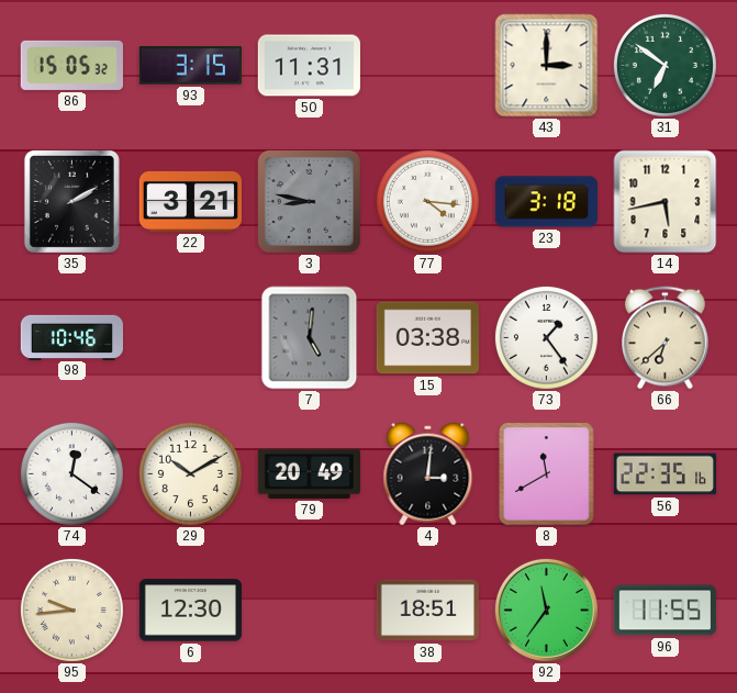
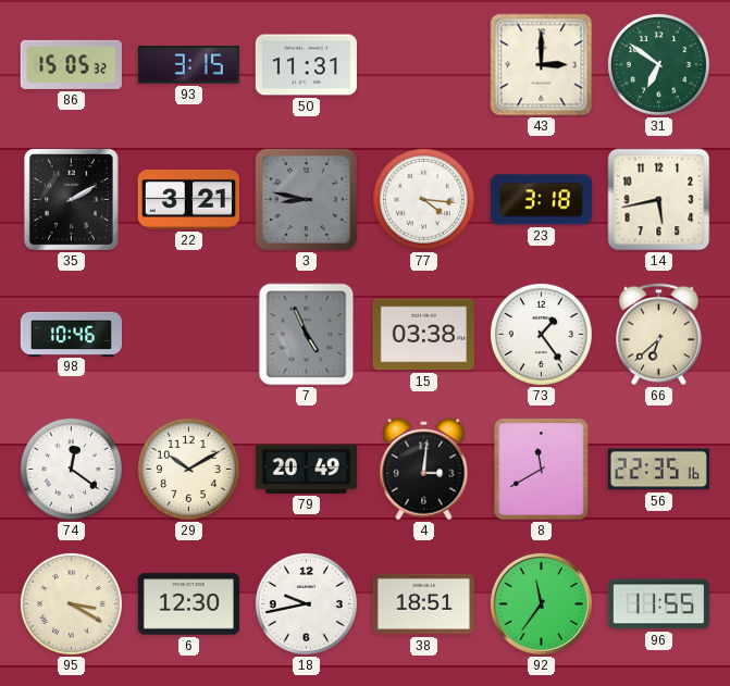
7: 5:01 -> 4:56 (307, 335)
95: 9:44 -> 3:20 (71, 603)
18: none -> 9:43 (306, 603)
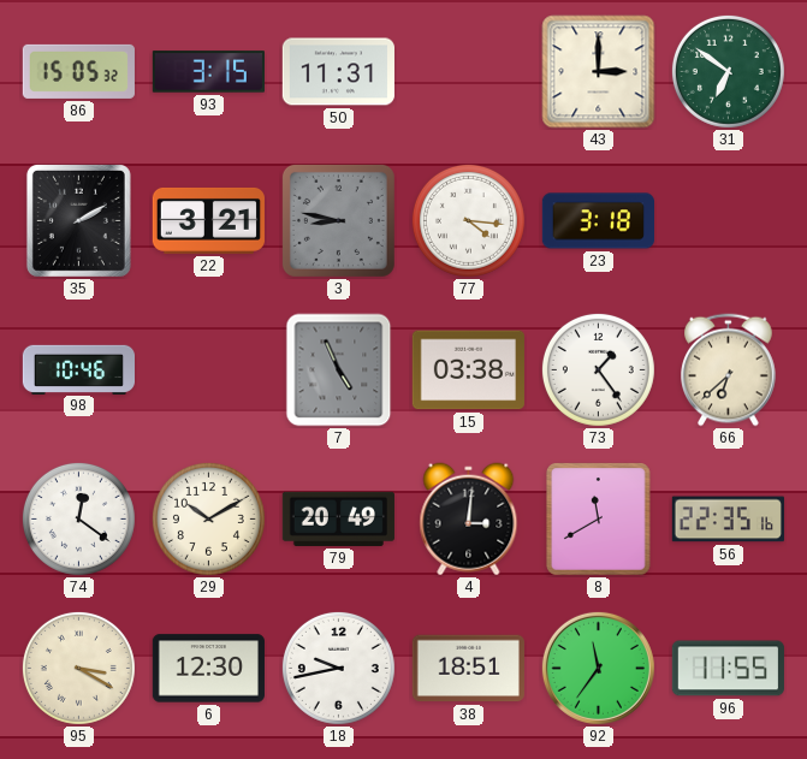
14: 5:43 -> none (659, 200)
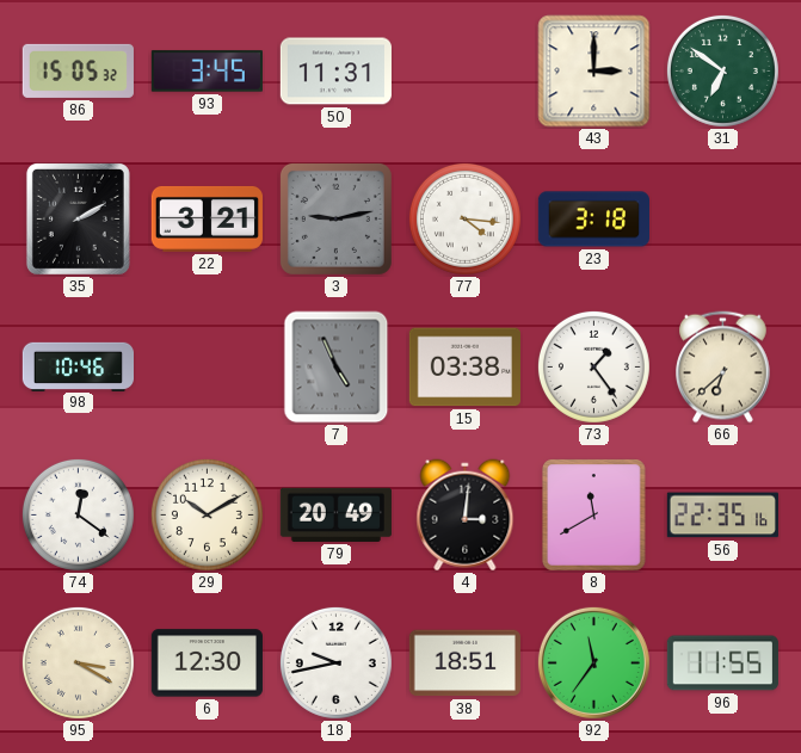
93: 3:15 -> 3:45 (207, 72)
3: 8:47 -> 9:13 (335, 218)
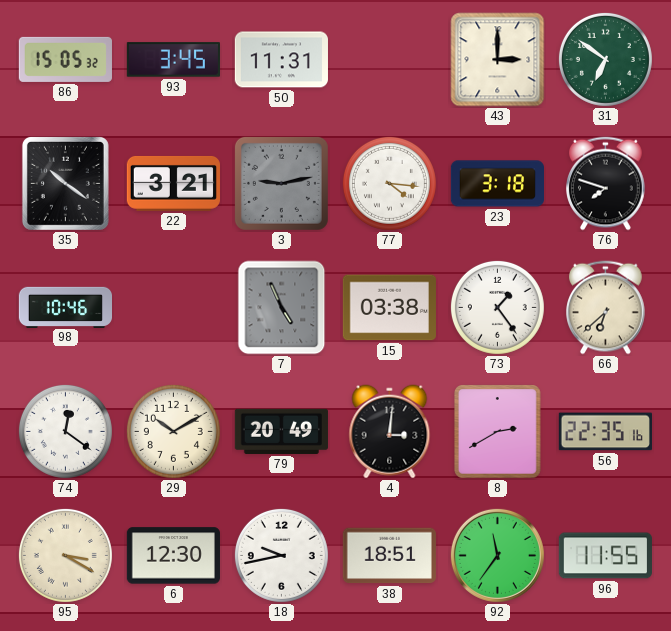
35: 2:10 -> 10:21 (65, 183)
76: none -> 7:48 (606, 184)
8: 11:40 -> 2:40 (498, 432)
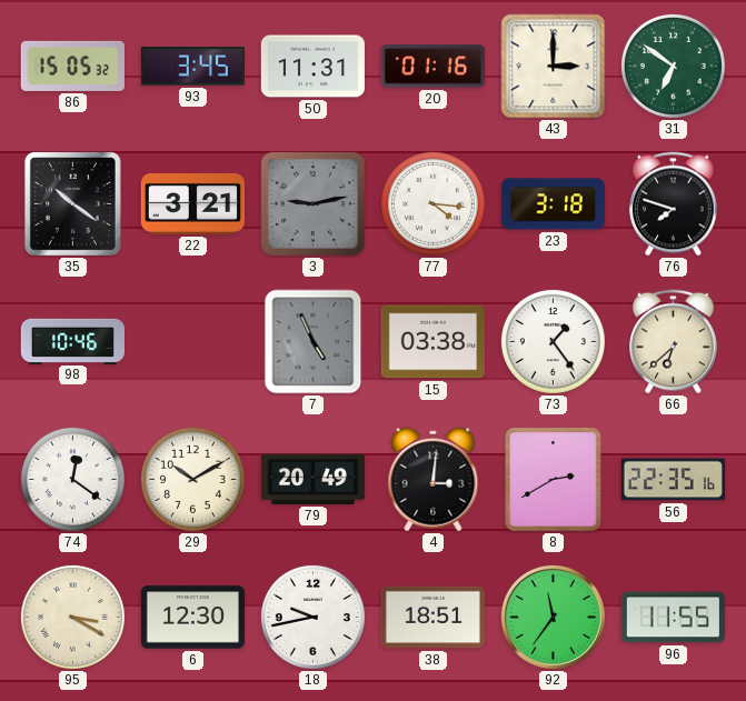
20: none -> 01:16 (432, 67)
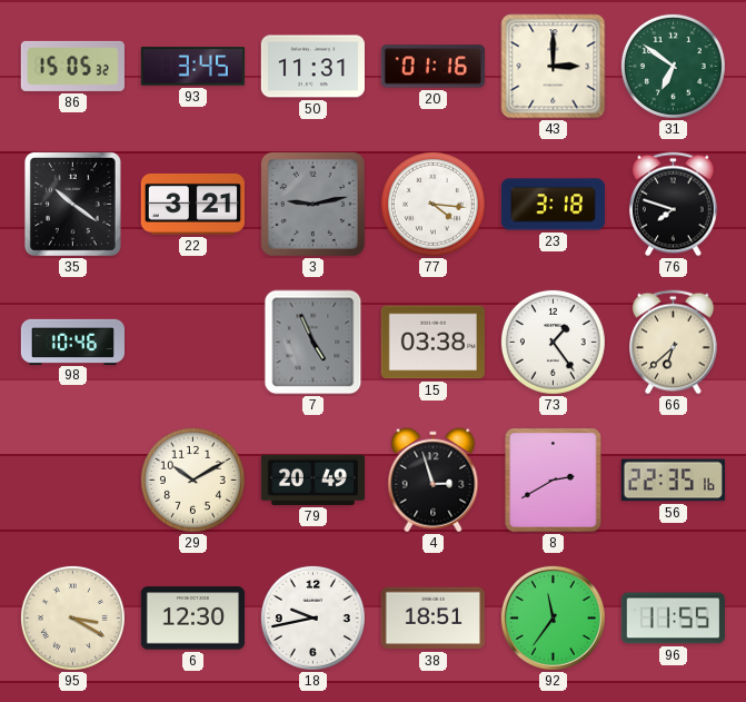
74: 12:21 -> none (72, 479)
4: 3:01 -> 2:57 (434, 481)
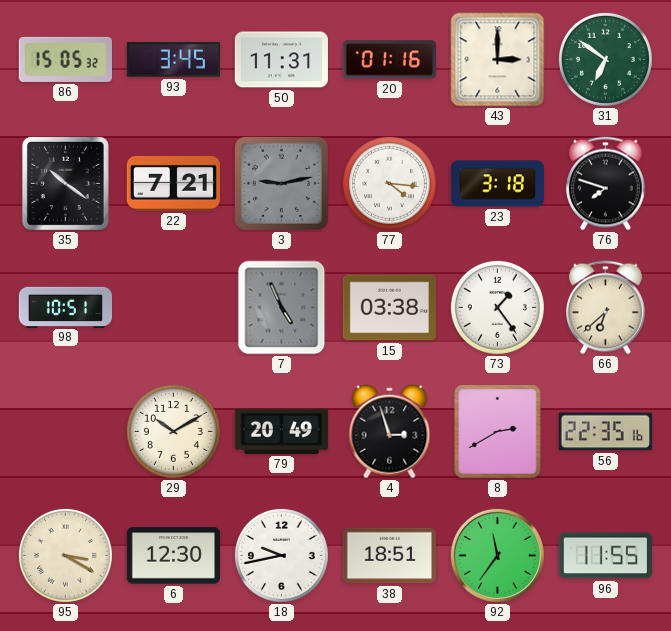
22: 3:21 -> 7:21 (173, 183)
98: 10:46 -> 10:51 (65, 307)
